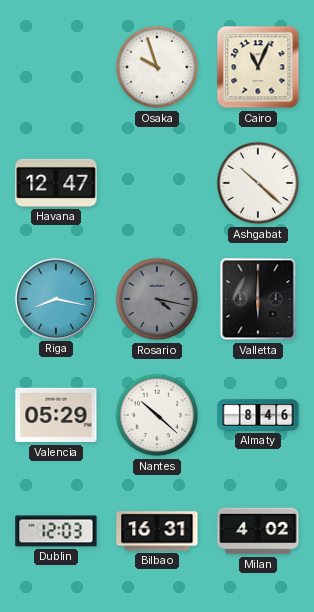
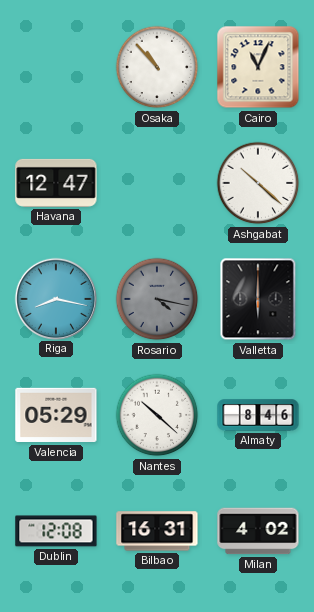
Osaka: 9:57 -> 10:53 (157, 67)
Dublin: 12:03 -> 12:08 (56, 531)
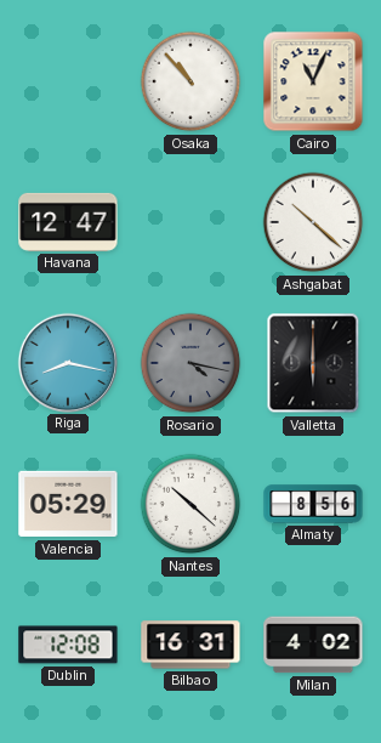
Almaty: 8:46 -> 8:56 (313, 504)
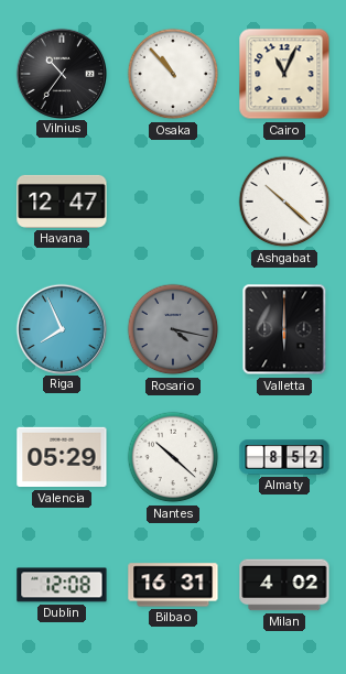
Vilnius: none -> 10:36 (61, 73)
Riga: 8:17 -> 7:56 (61, 328)
Almaty: 8:56 -> 8:52 (284, 457)
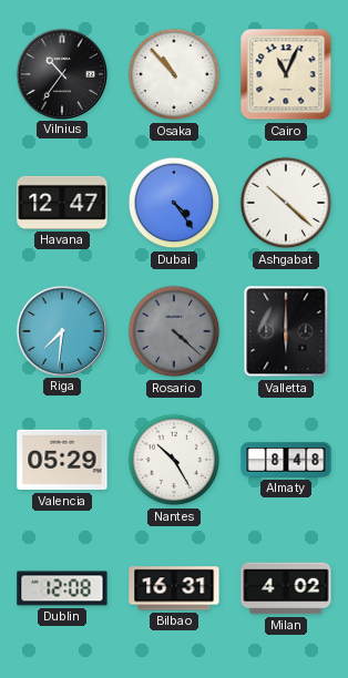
Dubai: none -> 4:24 (174, 203)
Riga: 7:56 -> 7:31 (61, 330)
Rosario: 4:17 -> 4:22 (174, 331)
Nantes: 10:22 -> 10:25 (174, 460)
Almaty: 8:52 -> 8:48 (286, 460)
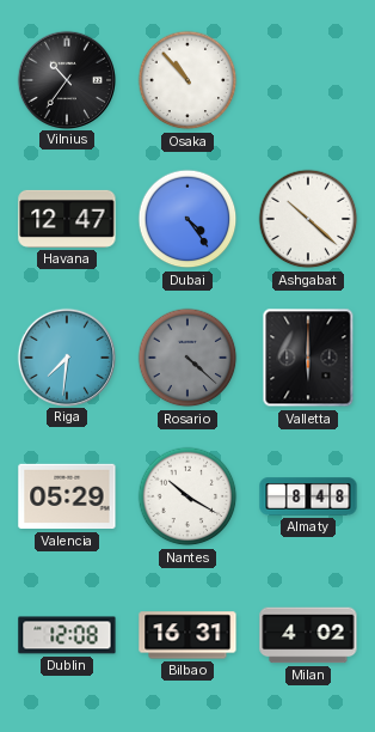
Cairo: 11:04 -> none (286, 74)
Nantes: 10:25 -> 10:20 (187, 496)
